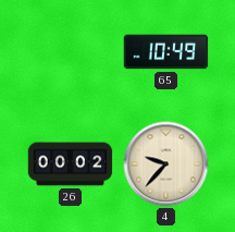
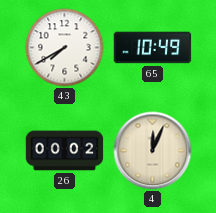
43: none -> 7:40 (65, 48)
4: 9:37 -> 12:04 (153, 151)
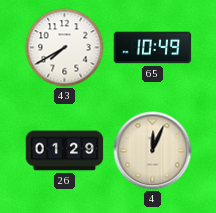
26: 00:02 -> 01:29 (65, 151)
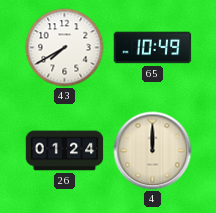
26: 01:29 -> 01:24 (65, 151)
4: 12:04 -> 12:00 (153, 151)
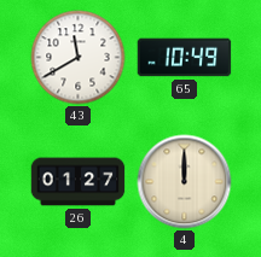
43: 7:40 -> 11:40 (79, 58)
26: 01:24 -> 01:27 (79, 182)
